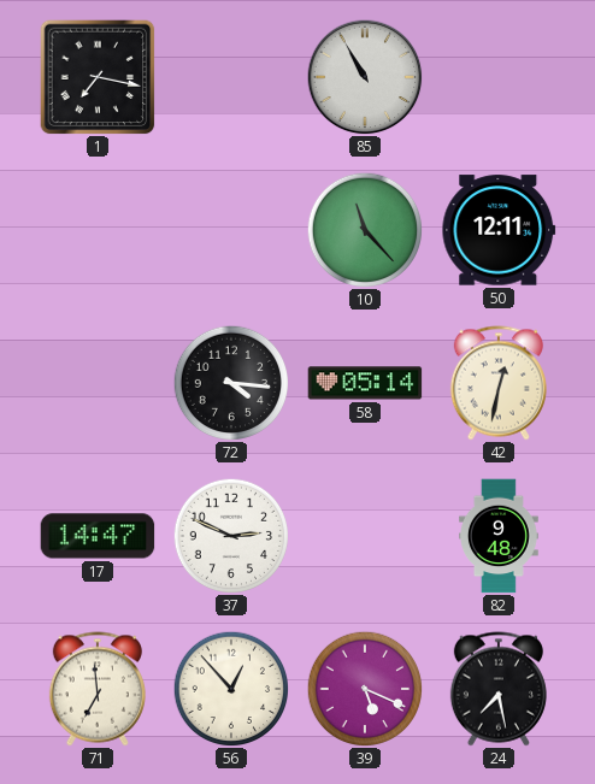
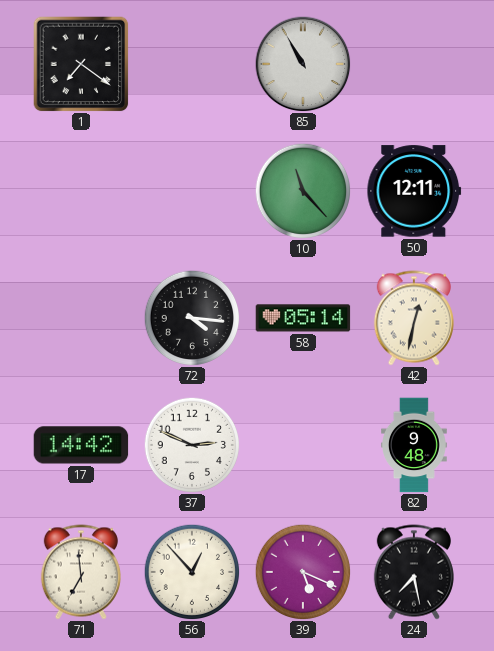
1: 7:17 -> 7:21 (81, 64)
17: 14:47 -> 14:42 (81, 445)
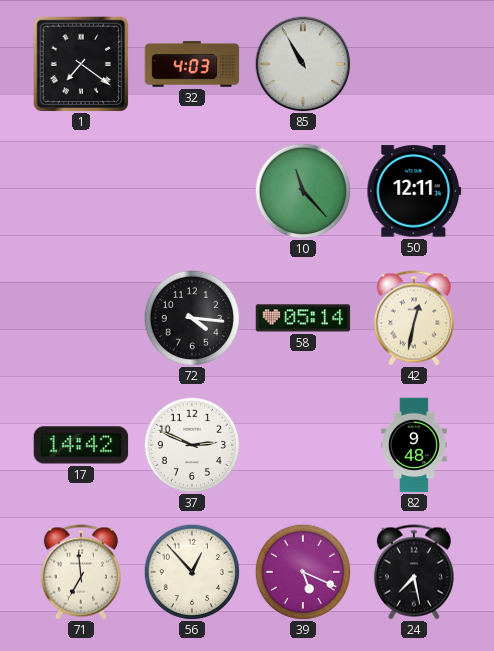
32: none -> 4:03 (192, 64)
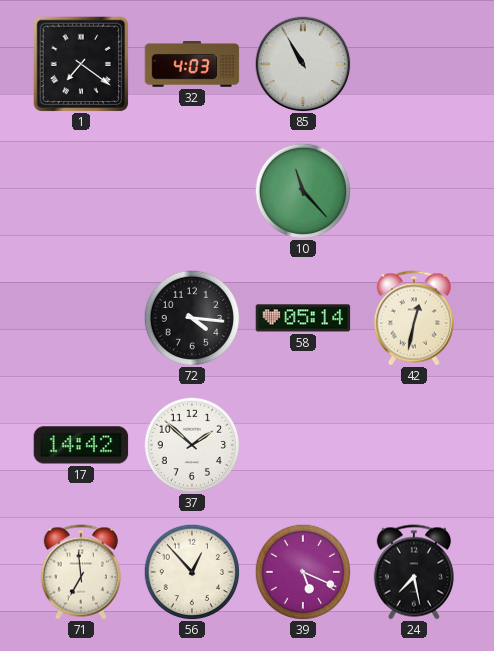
50: 12:11 -> none (414, 191)
37: 2:49 -> 1:52 (192, 445)
82: 9:48 -> none (415, 445)
